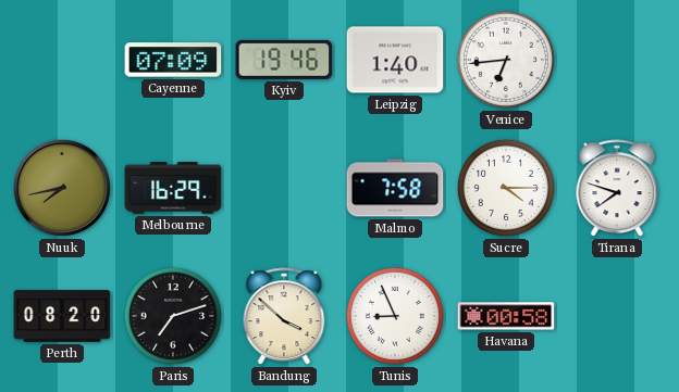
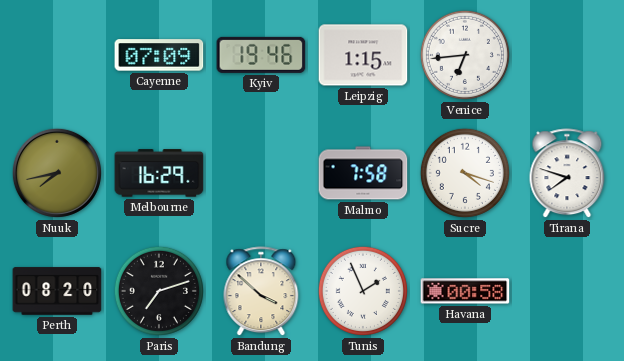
Leipzig: 1:40 -> 1:15 (363, 55)
Sucre: 4:15 -> 4:18 (465, 173)
Tunis: 8:56 -> 1:56 (363, 291)
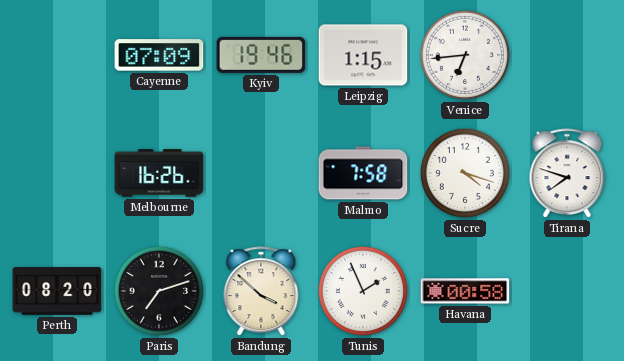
Nuuk: 7:43 -> none (57, 173)
Melbourne: 16:29 -> 16:26 (159, 173)
